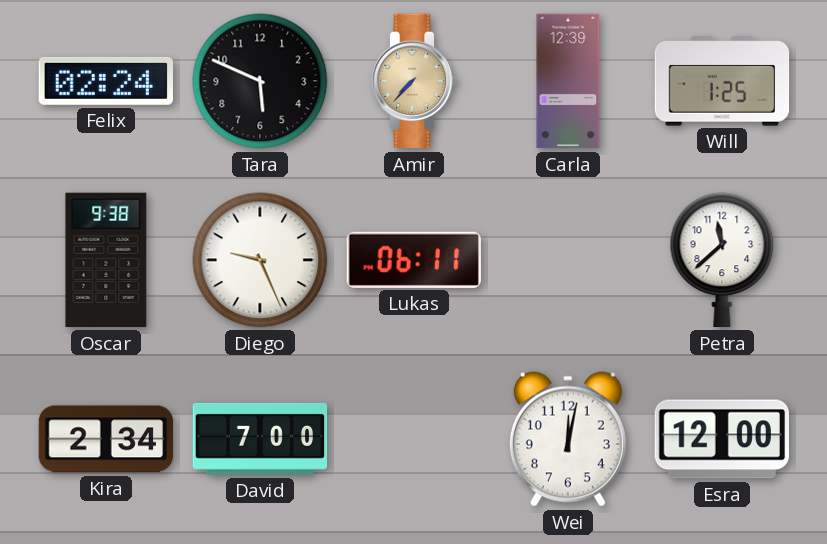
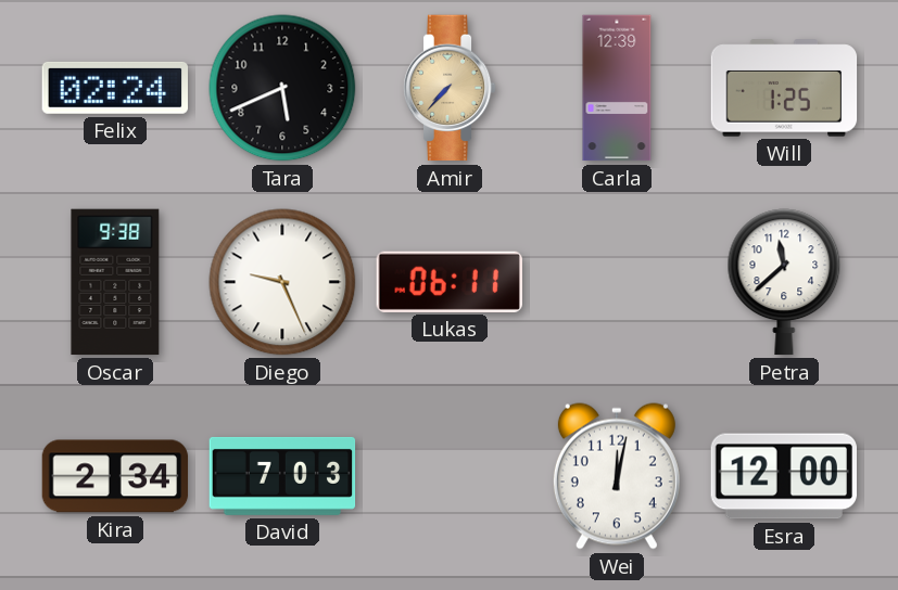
Tara: 5:49 -> 5:41 (282, 88)
David: 7:00 -> 7:03 (282, 476)
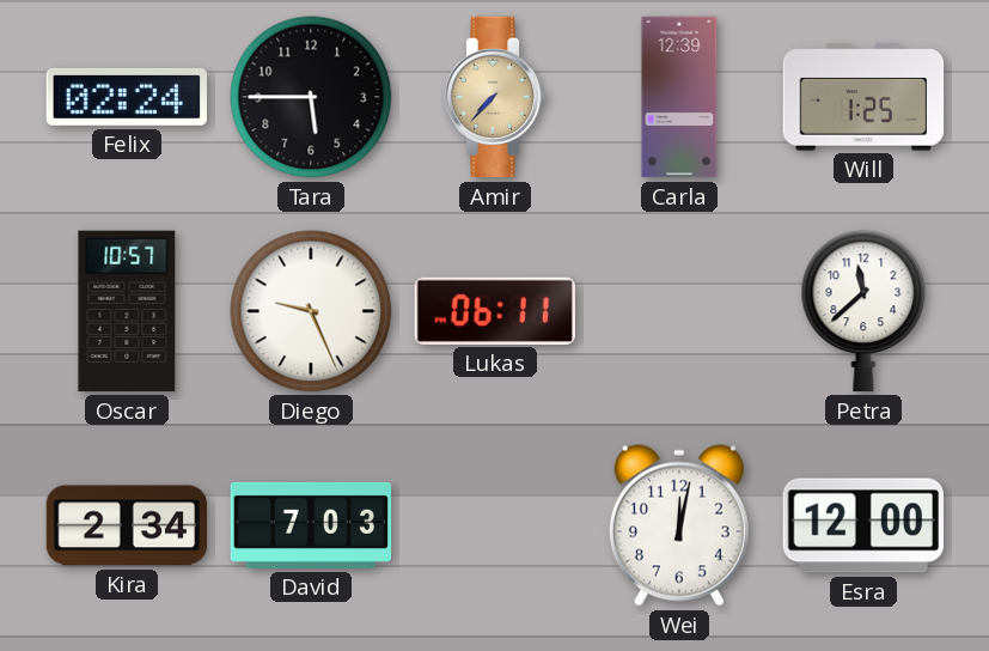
Tara: 5:41 -> 5:45 (311, 97)
Oscar: 9:38 -> 10:57 (127, 311)
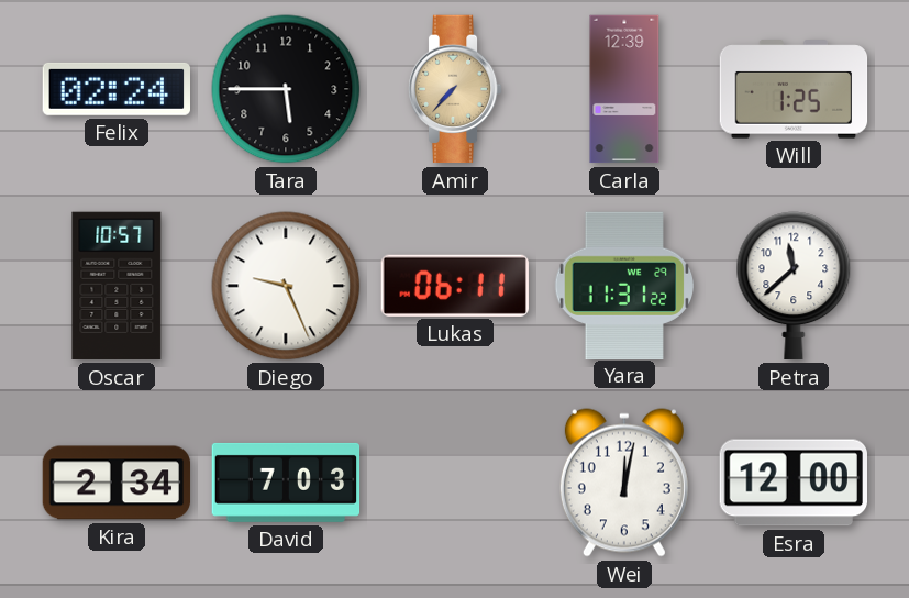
Yara: none -> 11:31 (623, 285)
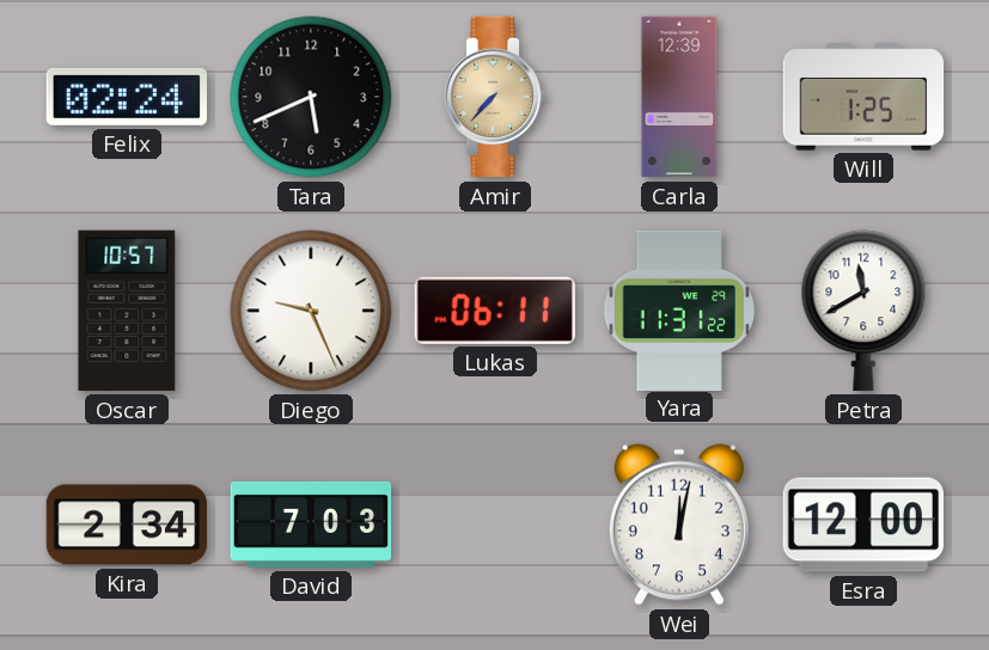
Tara: 5:45 -> 5:41 (311, 97)
Petra: 11:38 -> 11:40 (863, 311)
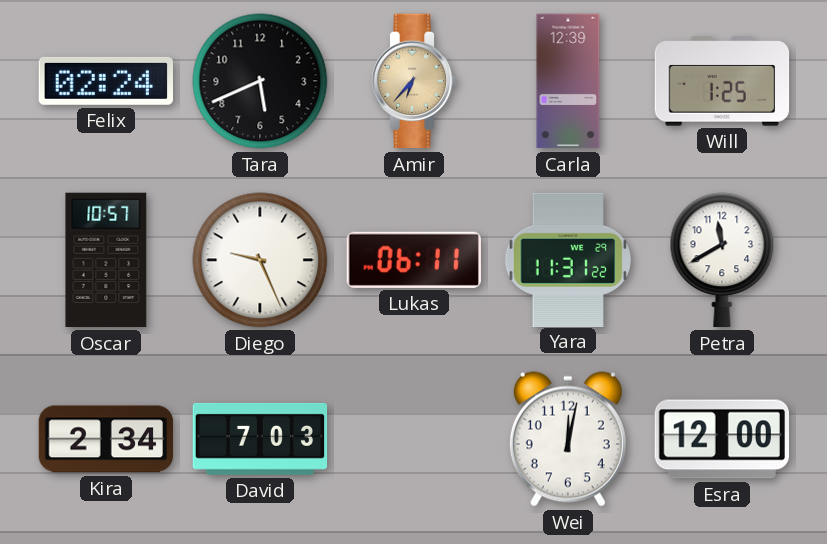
Amir: 7:37 -> 6:37 (414, 81)
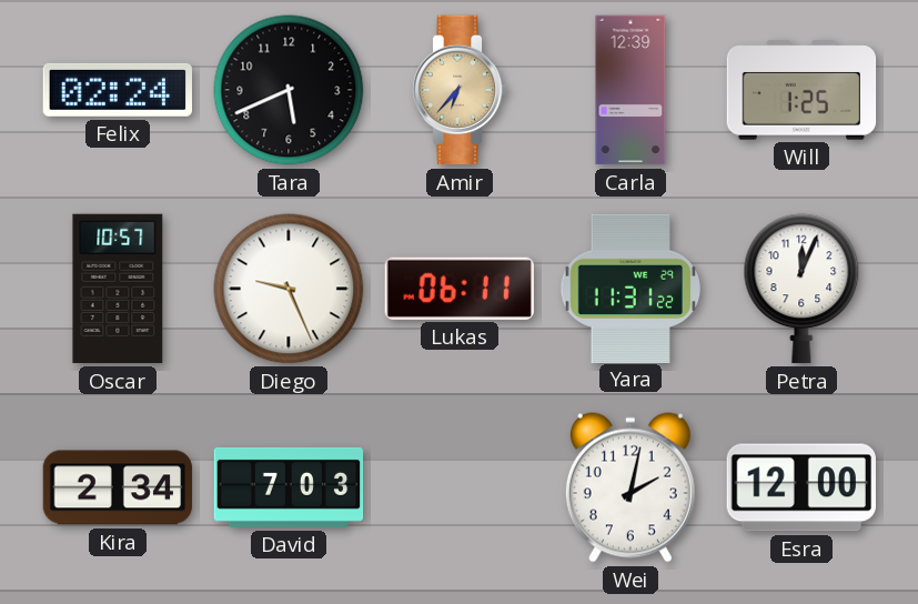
Petra: 11:40 -> 12:04 (801, 289)
Wei: 12:02 -> 2:02 (631, 487)
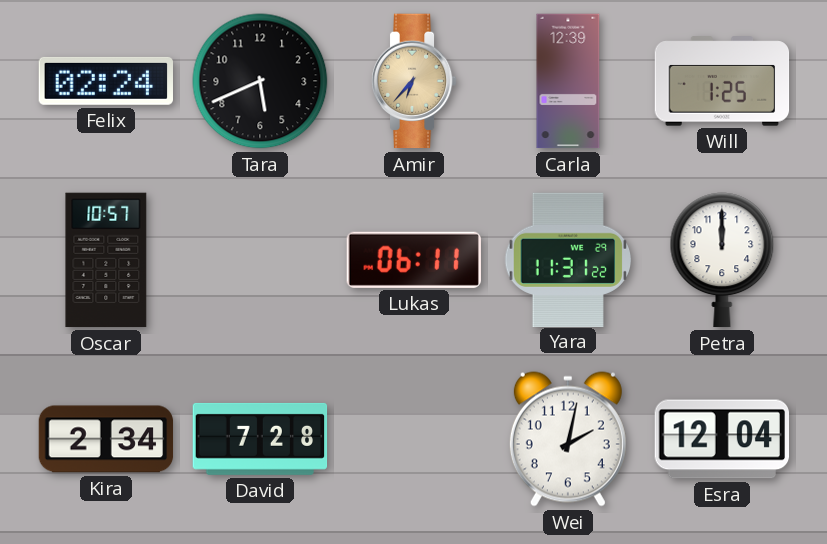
Diego: 9:26 -> none (289, 289)
Petra: 12:04 -> 12:00 (722, 260)
David: 7:03 -> 7:28 (260, 439)
Esra: 12:00 -> 12:04 (721, 439)
